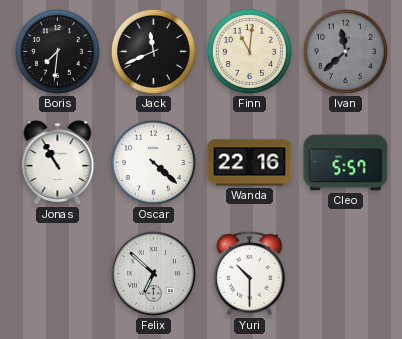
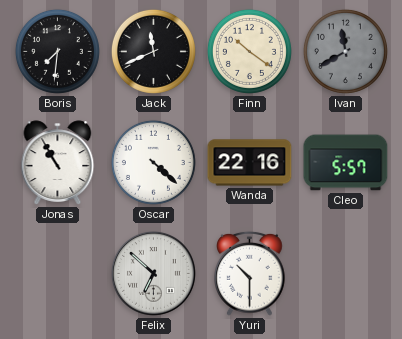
Finn: 11:01 -> 10:21 (249, 51)
Ivan: 11:38 -> 11:40 (345, 51)
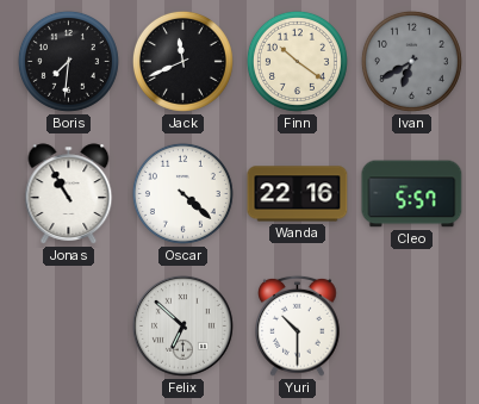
Ivan: 11:40 -> 6:40 (411, 61)
